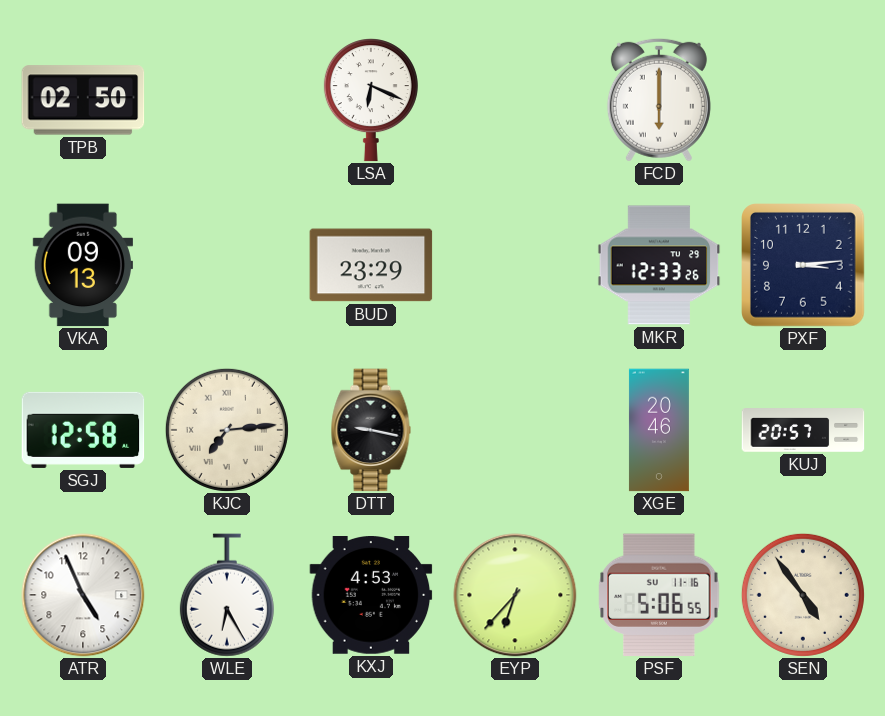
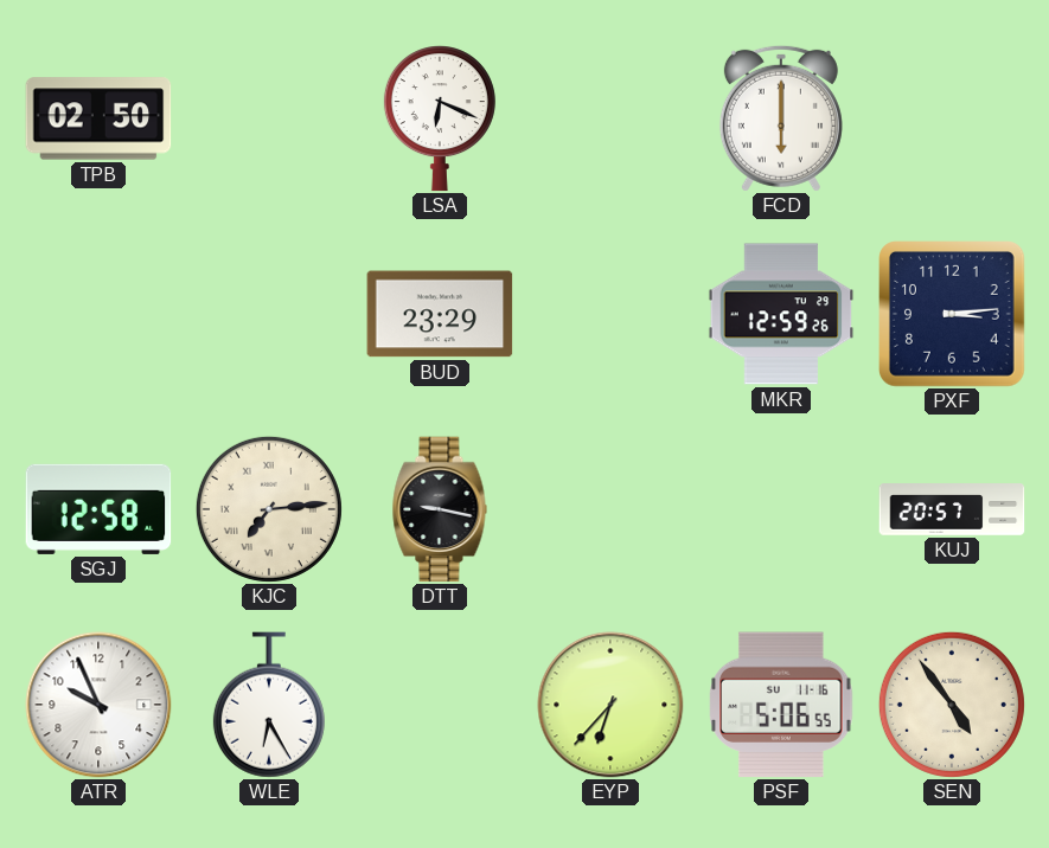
VKA: 09:13 -> none (82, 265)
MKR: 12:33 -> 12:59 (781, 314)
XGE: 20:46 -> none (659, 430)
ATR: 4:56 -> 9:56 (98, 705)
KXJ: 4:53 -> none (371, 596)
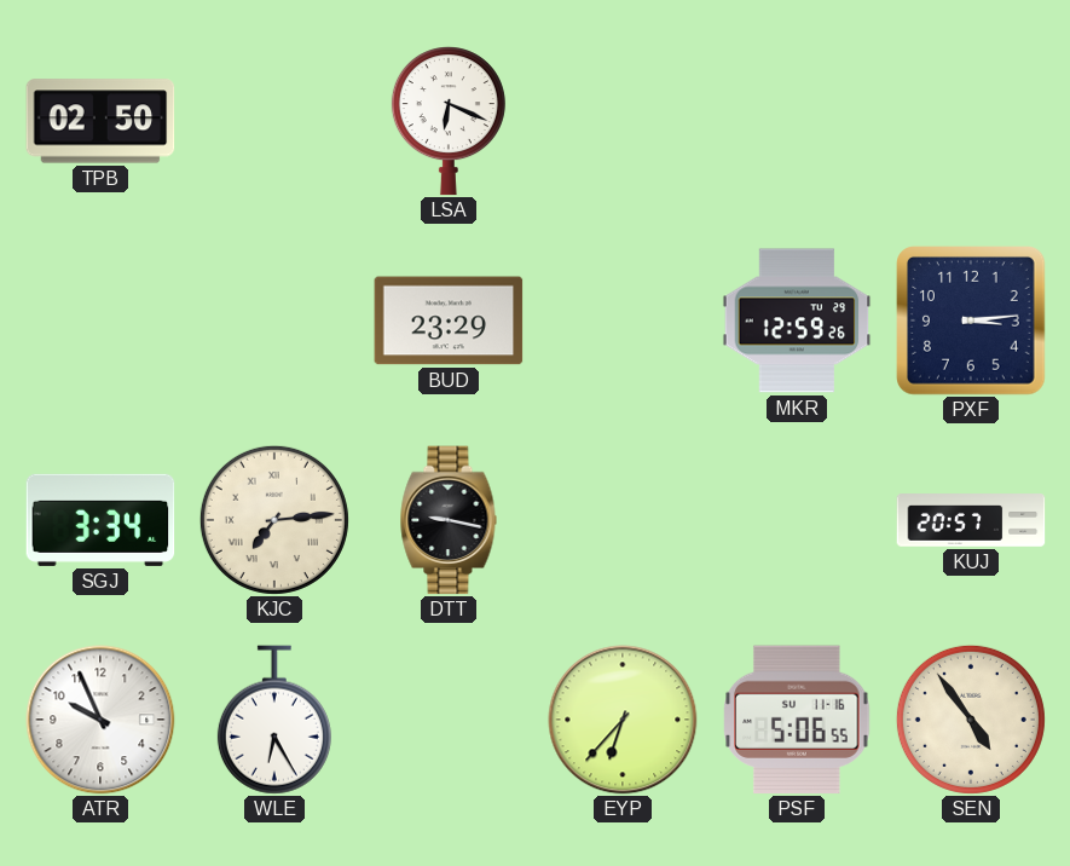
FCD: 6:00 -> none (781, 118)
SGJ: 12:58 -> 3:34 (100, 520)
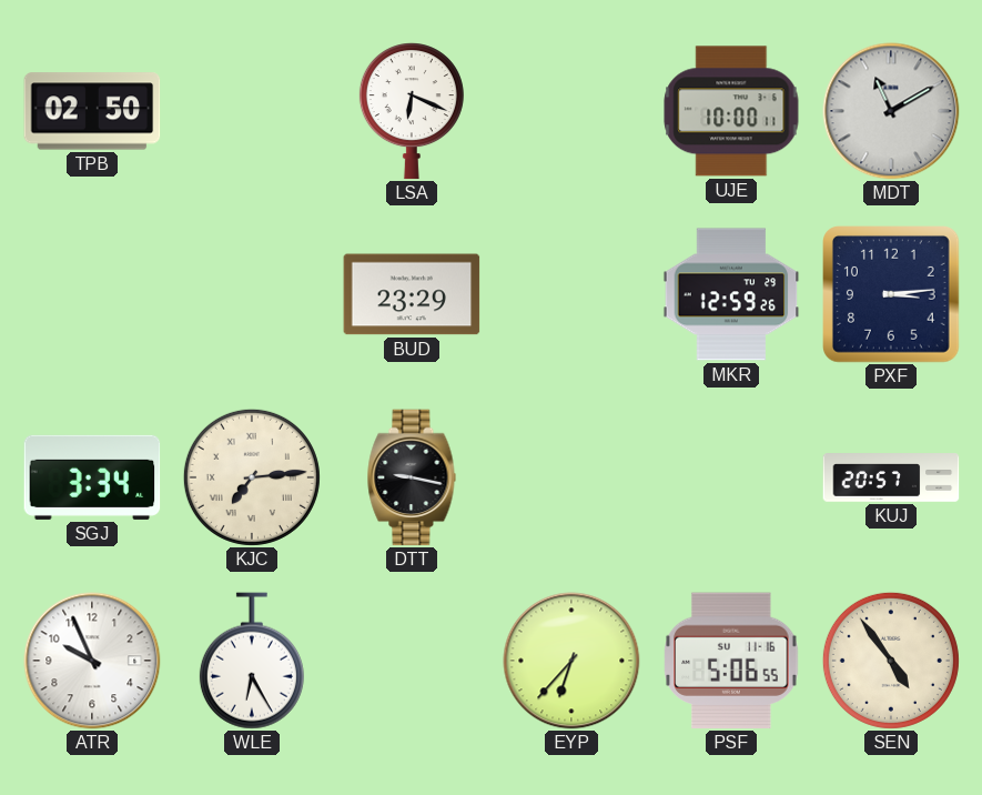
UJE: none -> 10:00 (731, 111)
MDT: none -> 11:10 (891, 111)
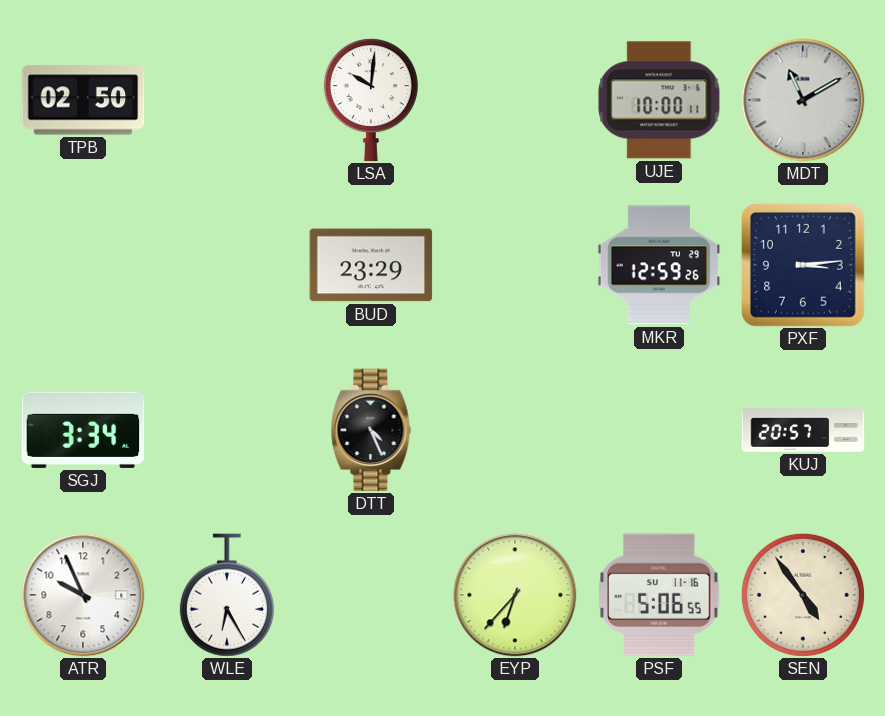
LSA: 6:19 -> 10:01 (371, 100)
KJC: 7:14 -> none (252, 477)
DTT: 9:17 -> 4:26 (371, 430)
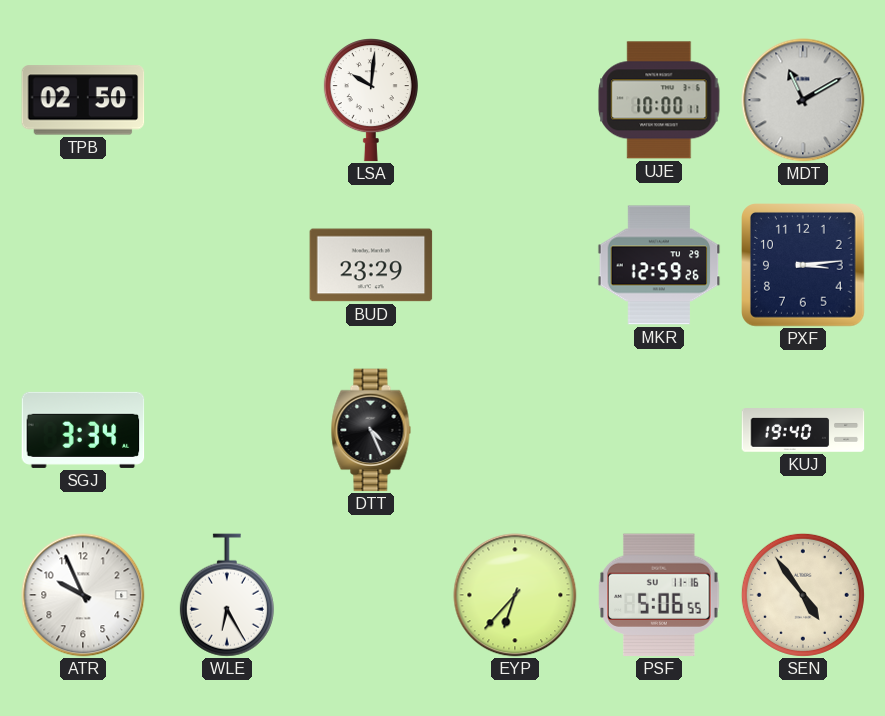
KUJ: 20:57 -> 19:40 (803, 430)
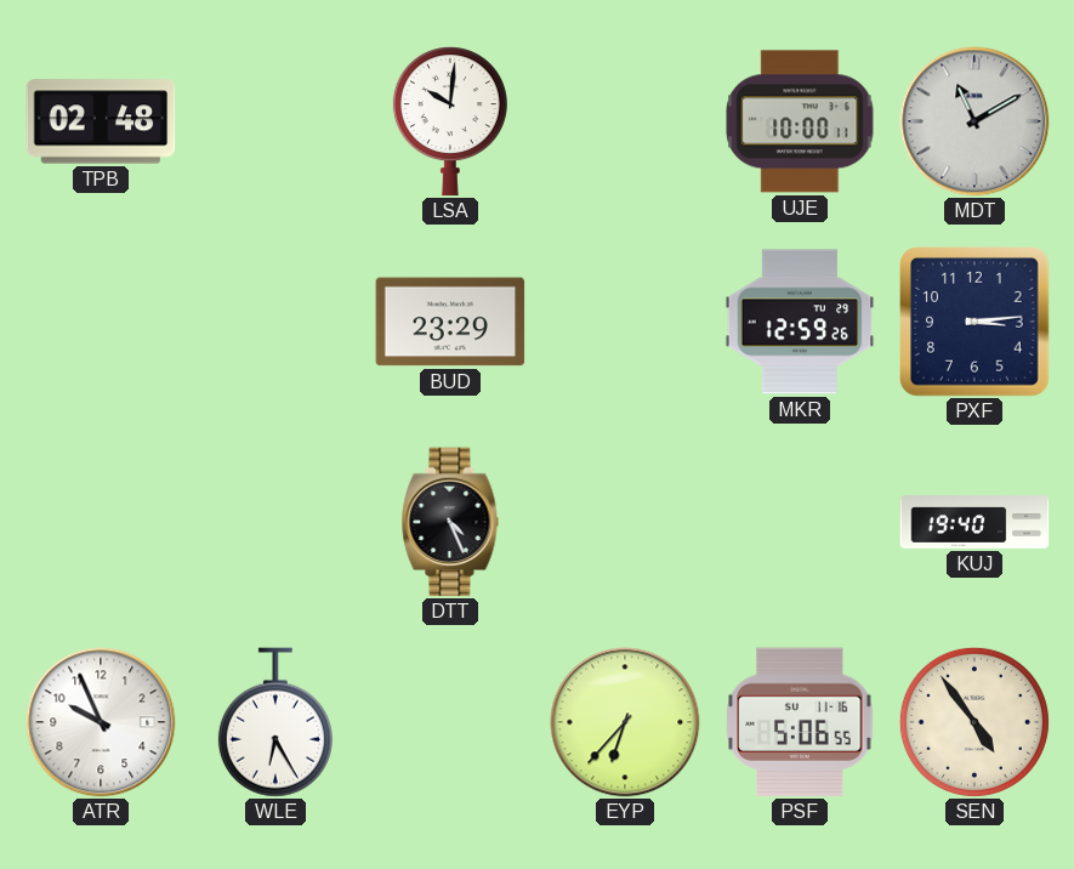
TPB: 02:50 -> 02:48 (101, 121)
SGJ: 3:34 -> none (83, 430)
